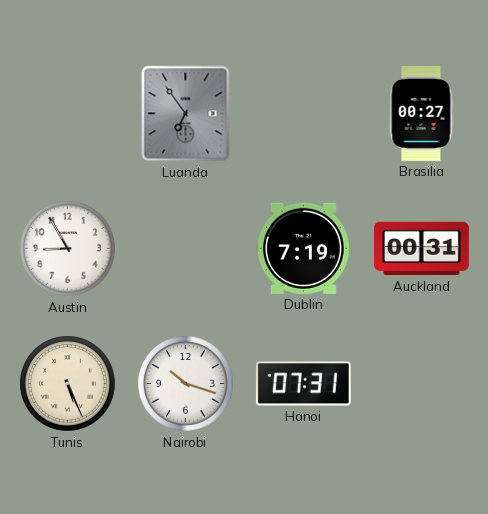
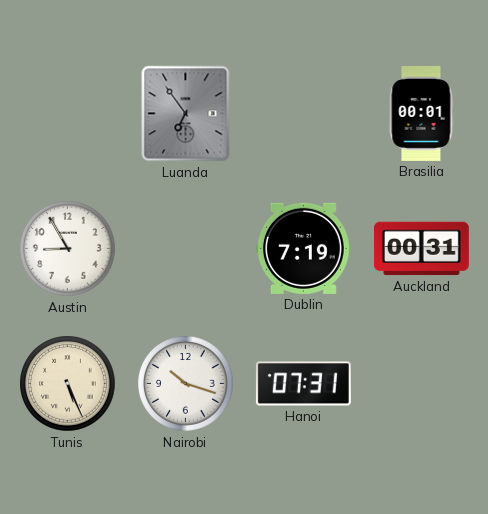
Brasilia: 00:27 -> 00:01 (421, 113)
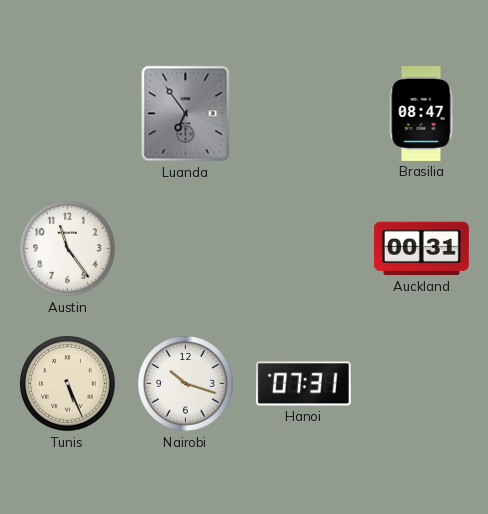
Brasilia: 00:01 -> 08:47 (421, 113)
Austin: 8:55 -> 11:24 (68, 249)
Dublin: 7:19 -> none (303, 248)
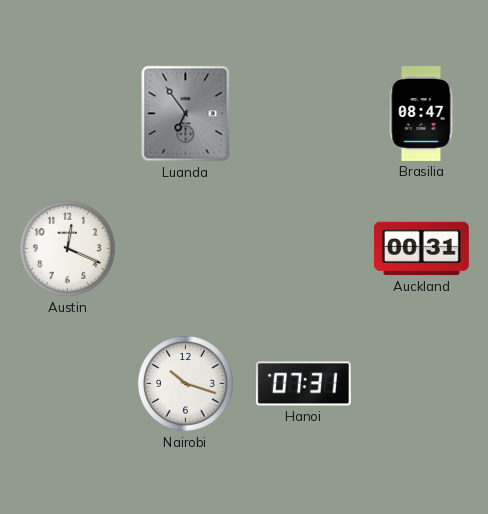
Austin: 11:24 -> 12:19 (68, 249)
Tunis: 5:26 -> none (68, 384)
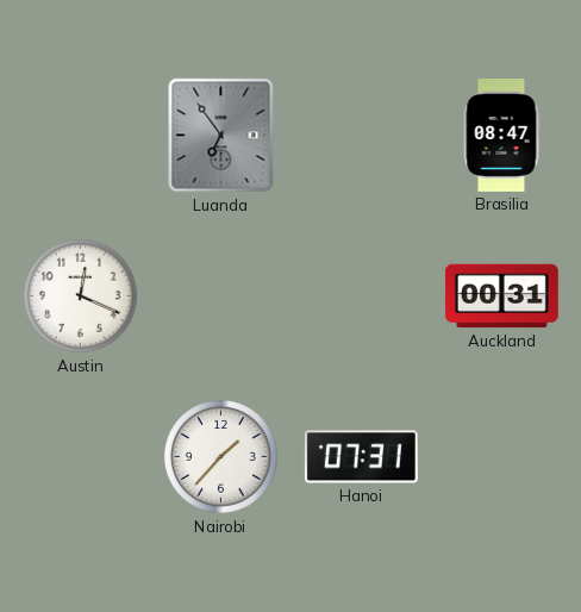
Nairobi: 10:18 -> 1:37 (221, 457)
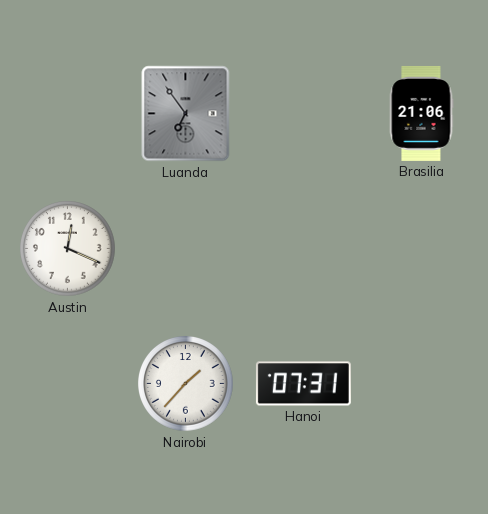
Brasilia: 08:47 -> 21:06 (421, 113)
Auckland: 00:31 -> none (501, 296)
